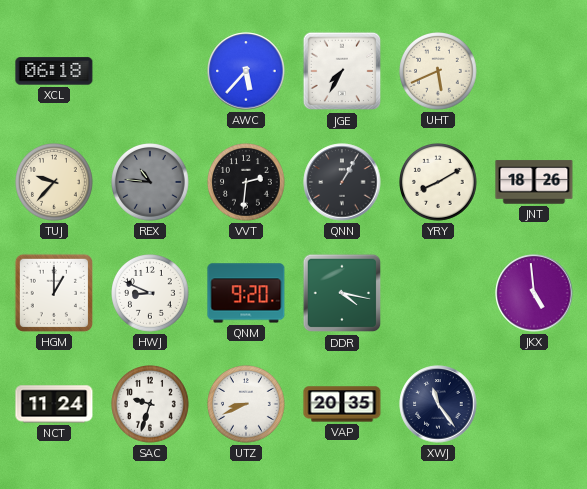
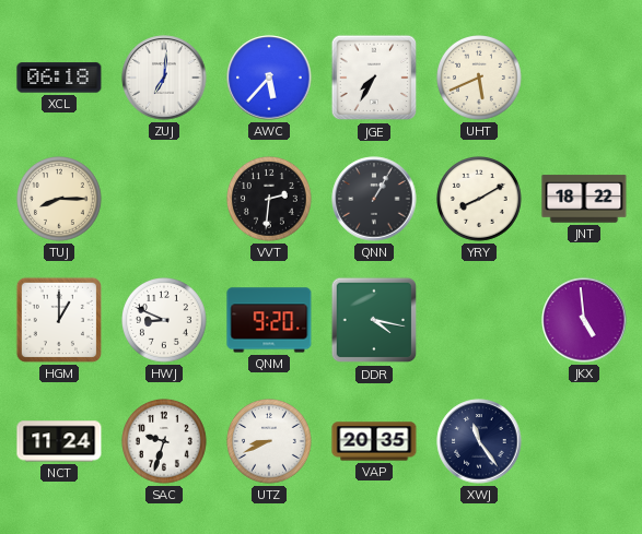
ZUJ: none -> 7:01 (164, 78)
TUJ: 9:37 -> 8:15 (60, 200)
REX: 10:46 -> none (151, 183)
JNT: 18:26 -> 18:22 (584, 199)
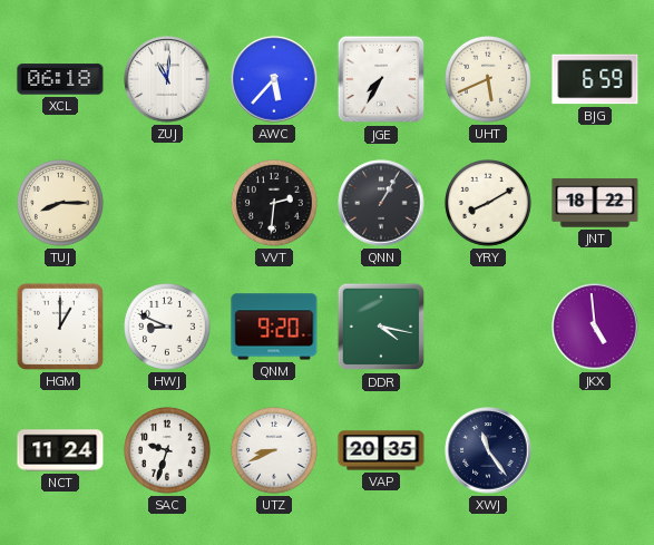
ZUJ: 7:01 -> 11:01 (167, 79)
BJG: none -> 6:59 (595, 79)
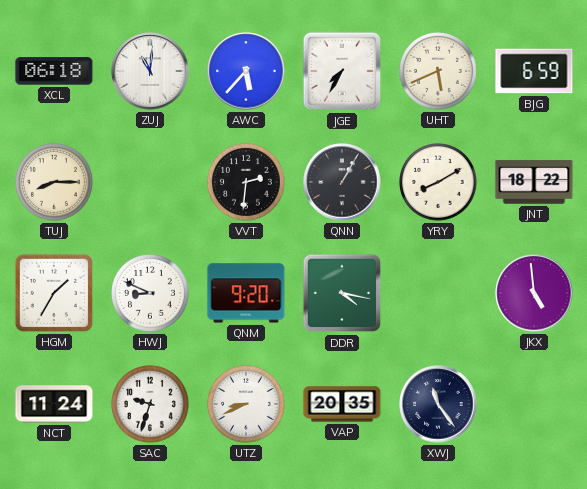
HGM: 1:00 -> 1:35 (54, 293)
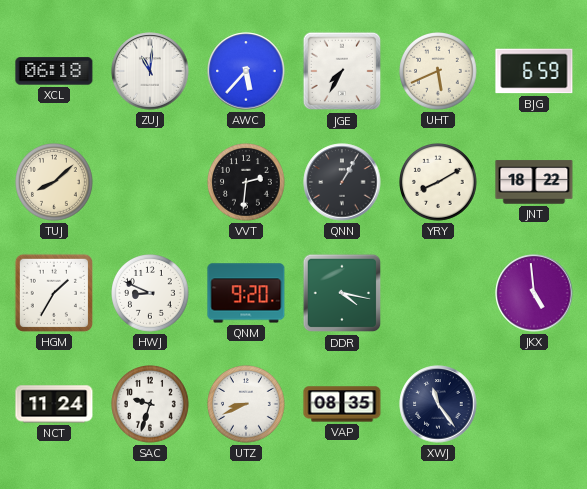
TUJ: 8:15 -> 8:08 (55, 183)
VAP: 20:35 -> 08:35 (342, 404)
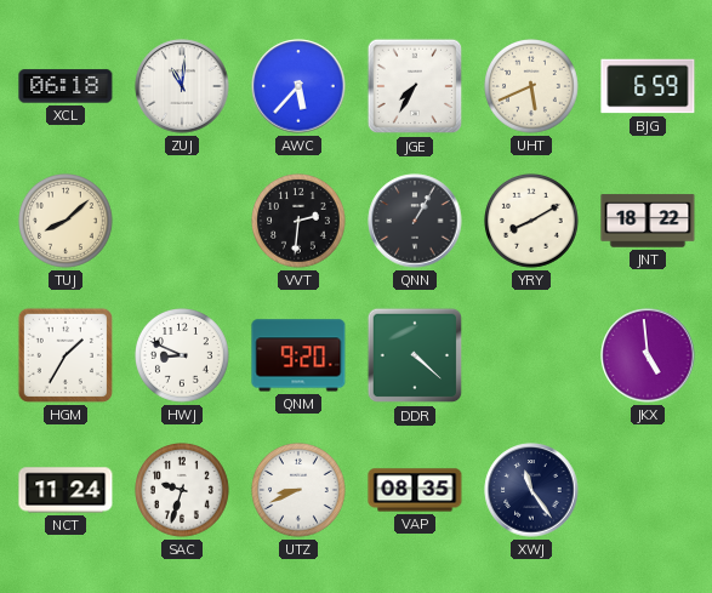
DDR: 4:17 -> 4:22 (415, 355)
